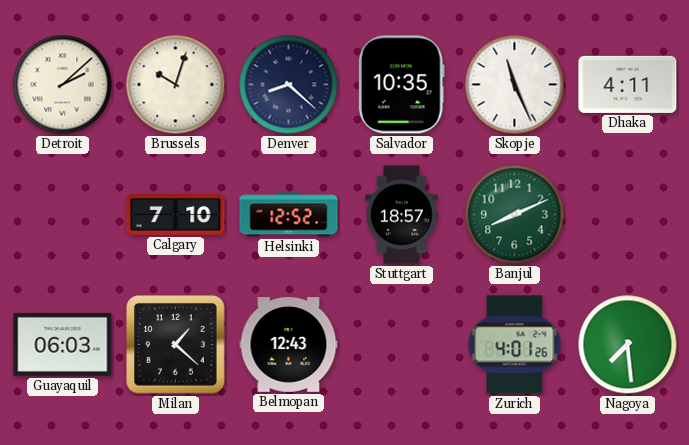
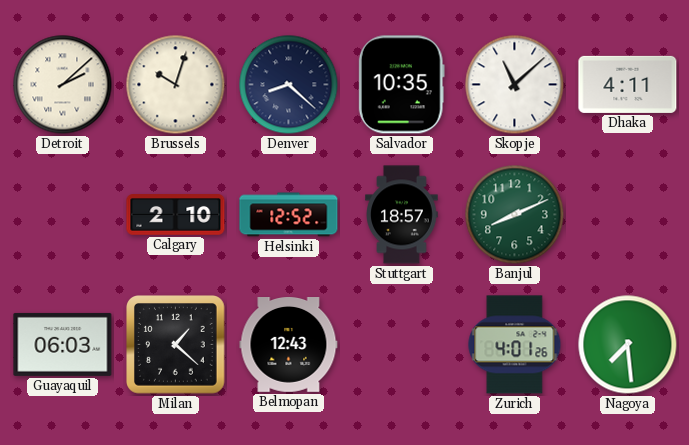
Skopje: 11:26 -> 11:08 (515, 85)
Calgary: 7:10 -> 2:10 (176, 215)
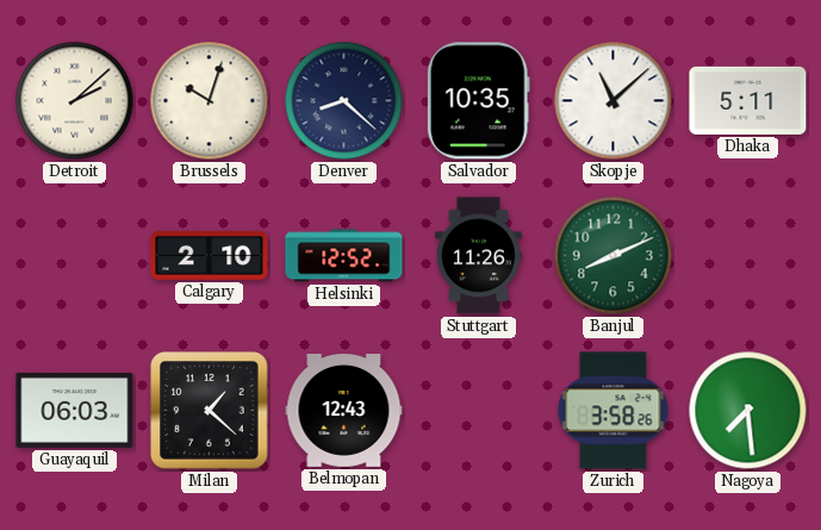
Dhaka: 4:11 -> 5:11 (748, 100)
Stuttgart: 18:57 -> 11:26 (479, 256)
Zurich: 4:01 -> 3:58 (614, 411)
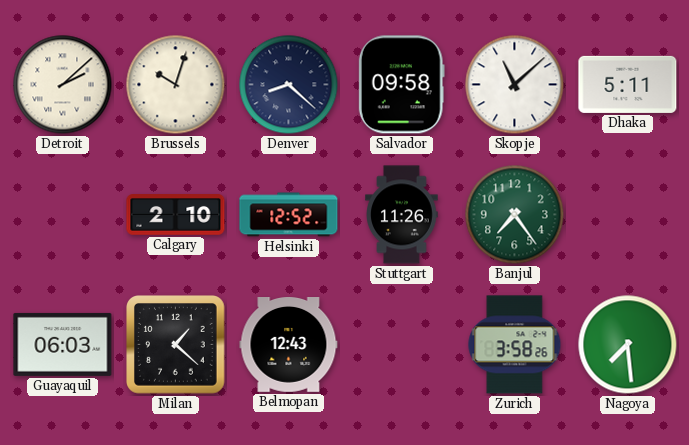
Salvador: 10:35 -> 09:58 (401, 85)
Banjul: 8:11 -> 7:24 (515, 215)
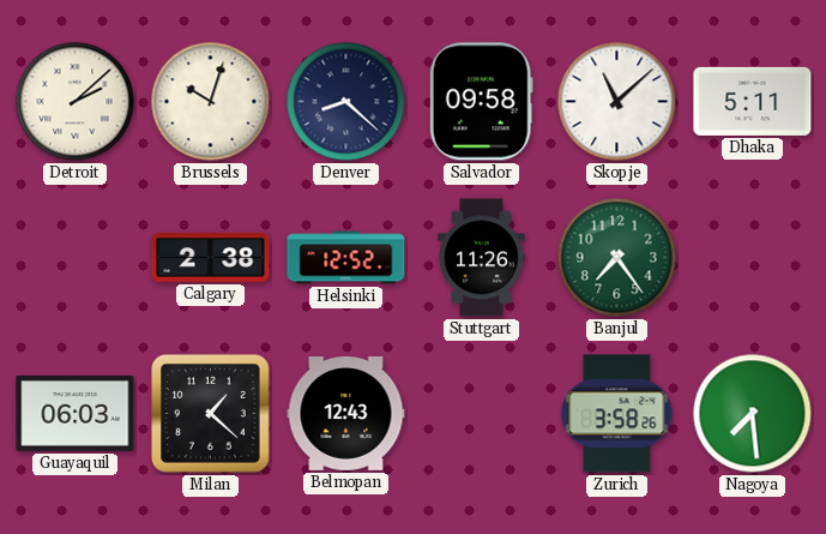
Calgary: 2:10 -> 2:38 (211, 258)
